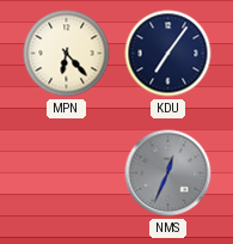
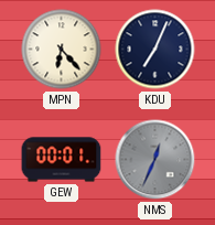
KDU: 7:06 -> 7:04 (155, 50)
GEW: none -> 00:01 (62, 160)
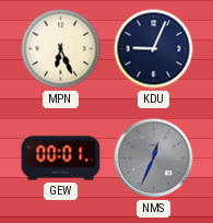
MPN: 6:23 -> 6:26 (61, 49)
KDU: 7:04 -> 9:04 (154, 49)
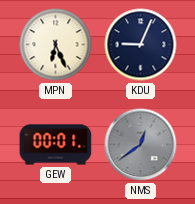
NMS: 12:34 -> 12:39 (141, 145)
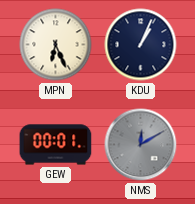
KDU: 9:04 -> 1:04 (141, 45)
NMS: 12:39 -> 12:10 (141, 145)
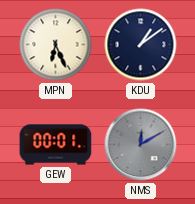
KDU: 1:04 -> 1:09 (141, 45)
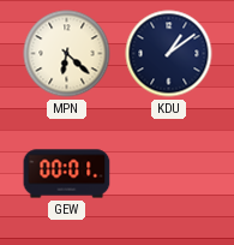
MPN: 6:26 -> 6:22 (67, 54)
NMS: 12:10 -> none (141, 145)
